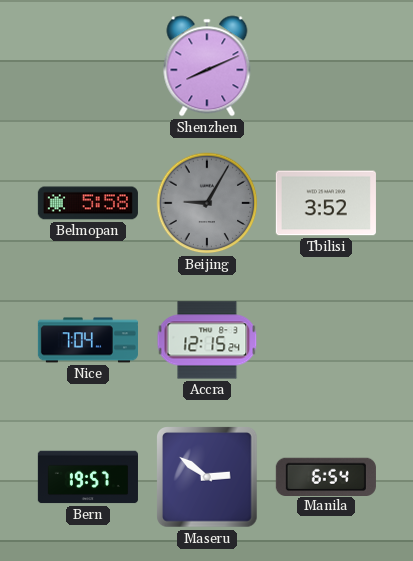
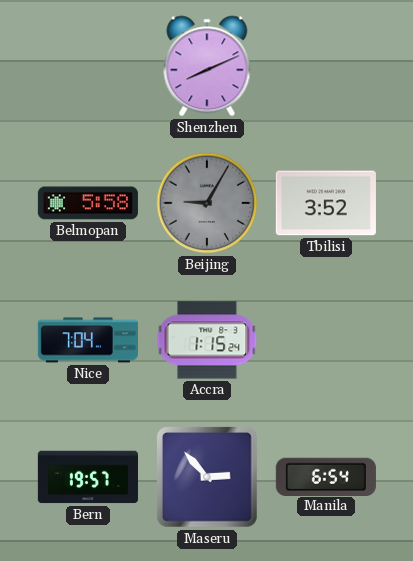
Accra: 12:15 -> 1:15 (207, 340)
Maseru: 2:51 -> 2:53 (208, 478)
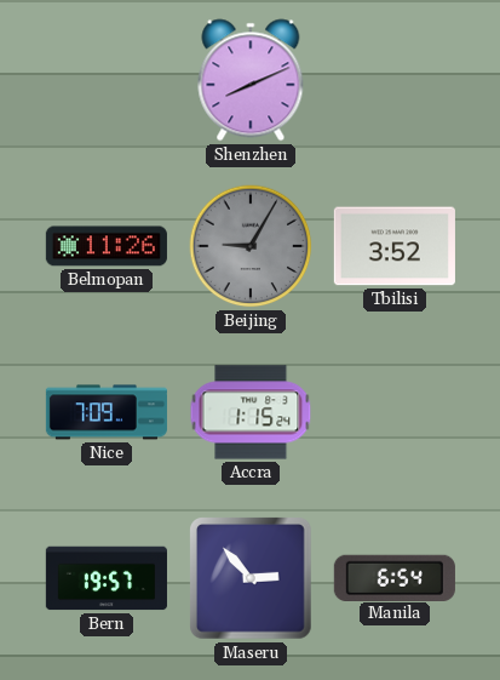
Belmopan: 5:58 -> 11:26 (107, 246)
Nice: 7:04 -> 7:09 (107, 412)
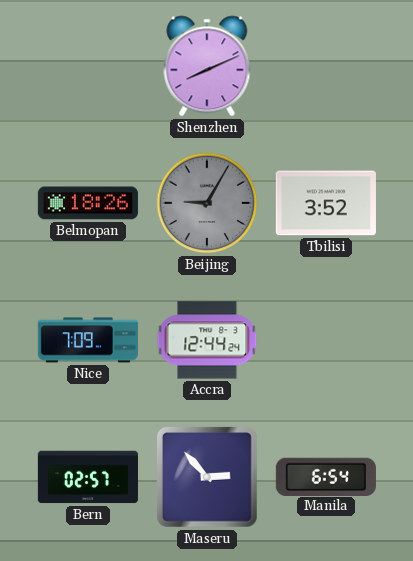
Belmopan: 11:26 -> 18:26 (88, 203)
Accra: 1:15 -> 12:44 (207, 340)
Bern: 19:57 -> 02:57 (88, 477)
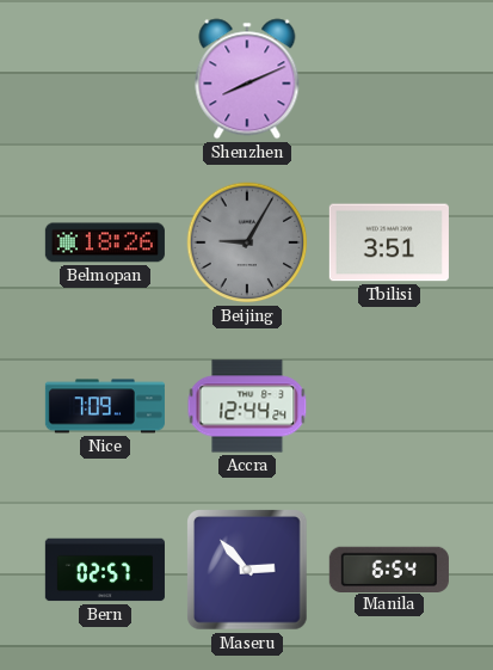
Tbilisi: 3:52 -> 3:51 (389, 242)
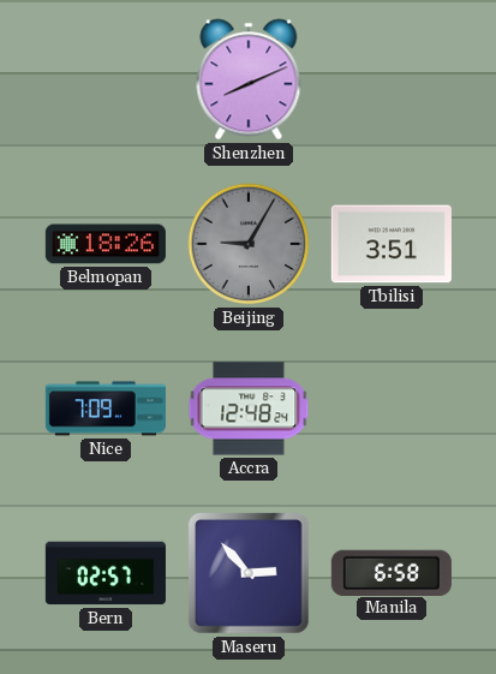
Accra: 12:44 -> 12:48 (249, 408)
Manila: 6:54 -> 6:58 (392, 572)
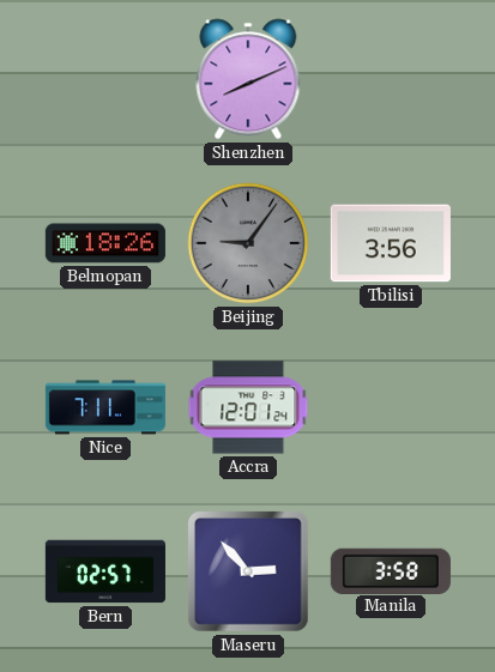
Beijing: 9:05 -> 9:06 (248, 243)
Tbilisi: 3:51 -> 3:56 (391, 243)
Nice: 7:09 -> 7:11 (105, 407)
Accra: 12:48 -> 12:01 (248, 407)
Manila: 6:58 -> 3:58 (391, 570)
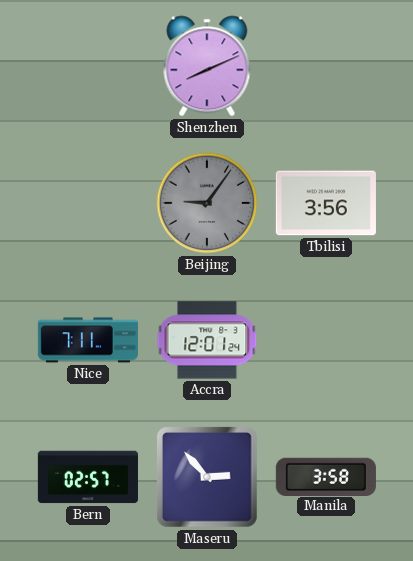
Belmopan: 18:26 -> none (105, 243)
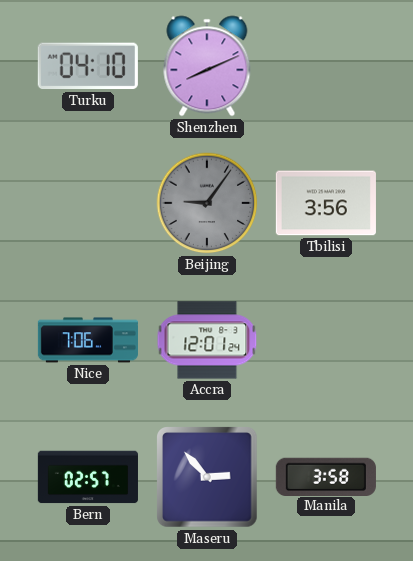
Turku: none -> 04:10 (88, 66)
Nice: 7:11 -> 7:06 (88, 340)
